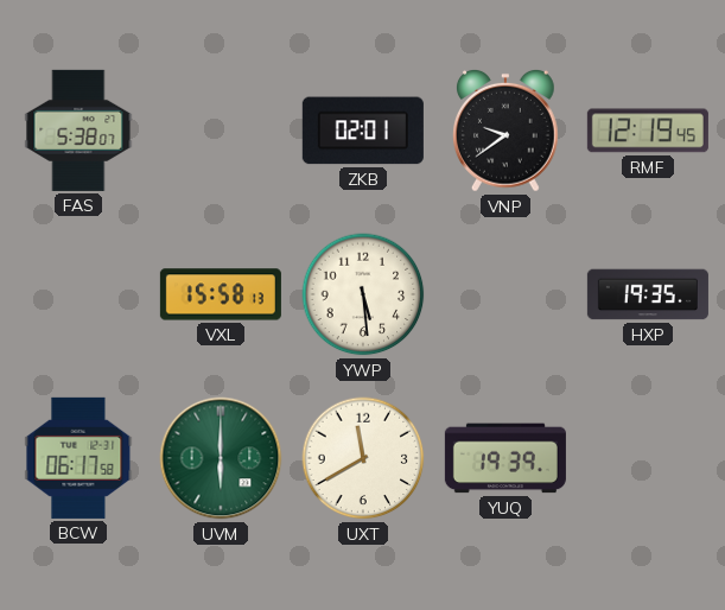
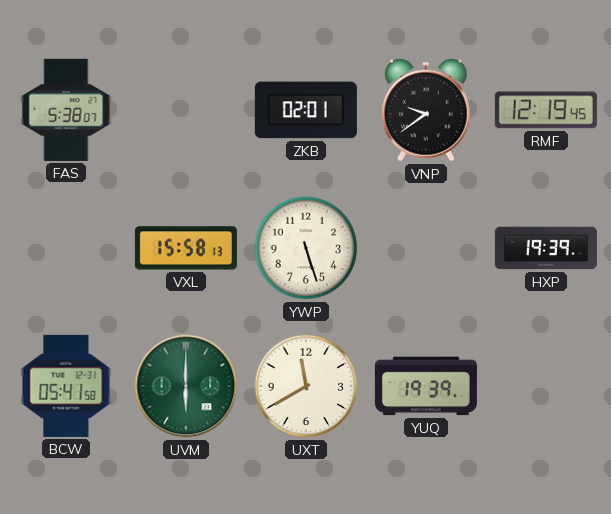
YWP: 5:29 -> 5:27 (306, 248)
HXP: 19:35 -> 19:39 (546, 248)
BCW: 06:17 -> 05:41 (66, 386)
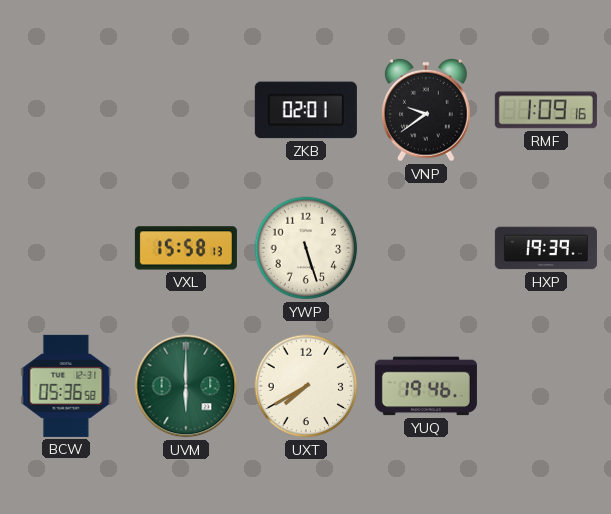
FAS: 5:38 -> none (66, 110)
RMF: 12:19 -> 1:09 (546, 110)
BCW: 05:41 -> 05:36 (66, 386)
UXT: 11:40 -> 7:40 (306, 386)
YUQ: 19:39 -> 19:46 (426, 386)
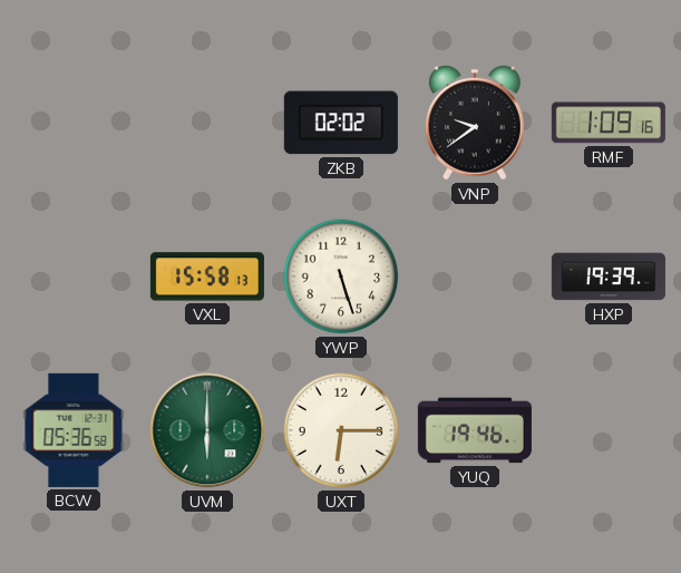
ZKB: 02:01 -> 02:02 (341, 123)
UXT: 7:40 -> 6:15 (341, 430)
